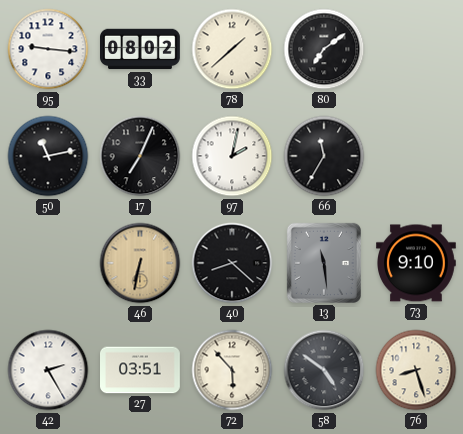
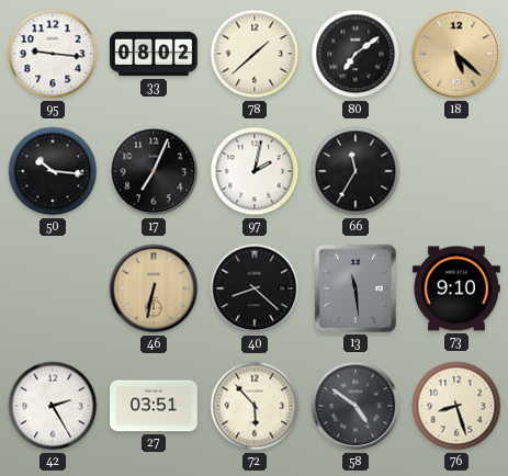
18: none -> 5:22 (456, 54)
50: 11:13 -> 10:16 (53, 171)
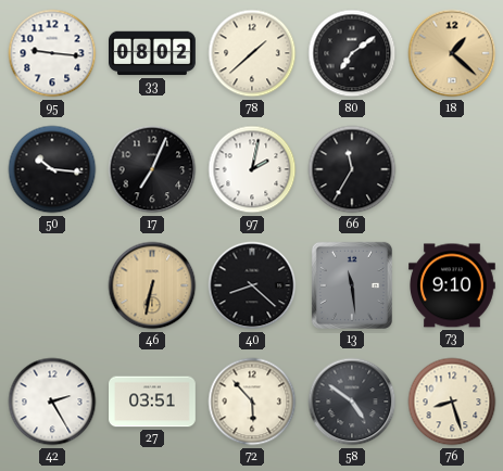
18: 5:22 -> 1:22 (452, 53)
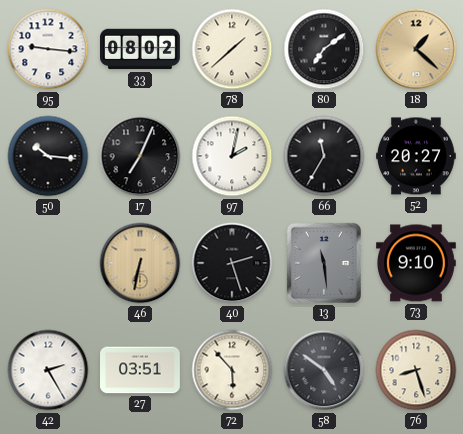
52: none -> 20:27 (417, 156)
40: 8:22 -> 2:27 (232, 263)
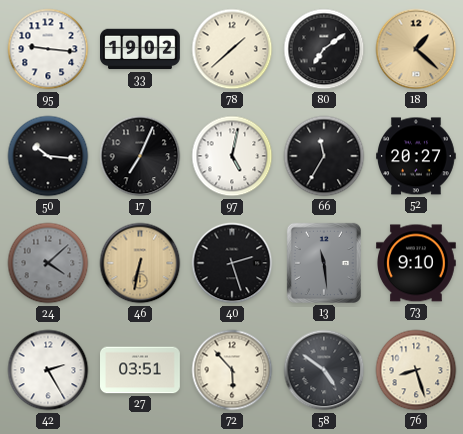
33: 08:02 -> 19:02 (141, 49)
97: 2:02 -> 5:02 (232, 156)
24: none -> 4:08 (48, 263)
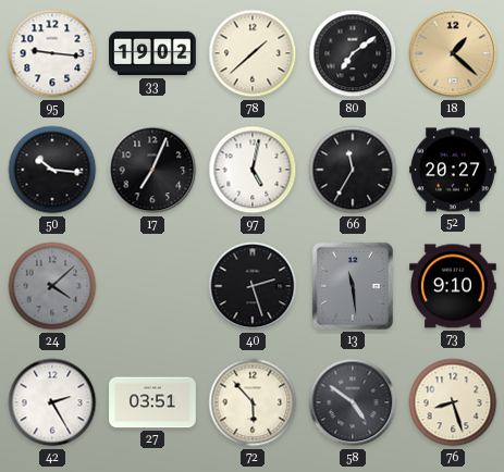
46: 6:32 -> none (140, 263)
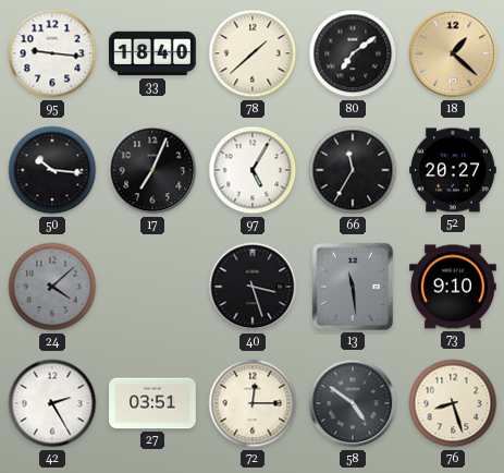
33: 19:02 -> 18:40 (153, 53)
97: 5:02 -> 5:05 (253, 170)
40: 2:27 -> 3:27 (253, 287)
72: 5:53 -> 12:15 (253, 403)
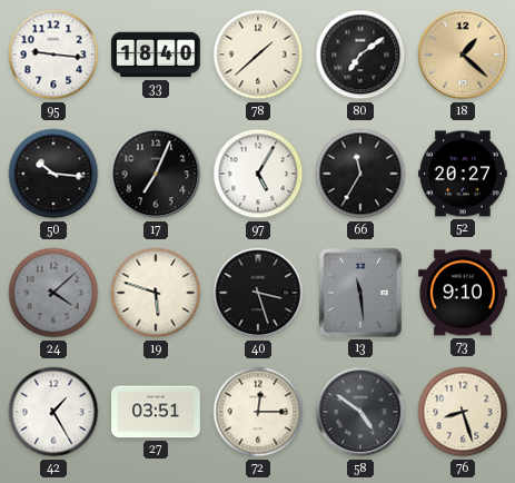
19: none -> 5:48 (156, 293)
42: 2:25 -> 1:25 (53, 412)
